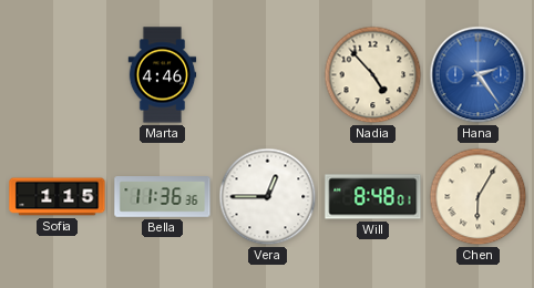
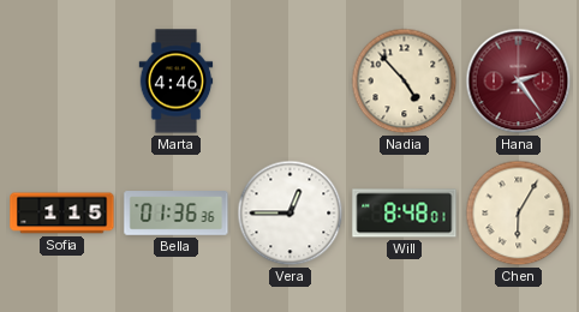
Hana dial: blue -> burgundy (519, 82)
Bella: 11:36 -> 01:36 (177, 214)
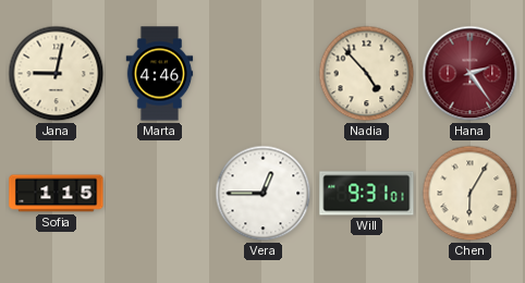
Jana: none -> 9:02 (57, 74)
Bella: 01:36 -> none (177, 214)
Will: 8:48 -> 9:31 (367, 194)
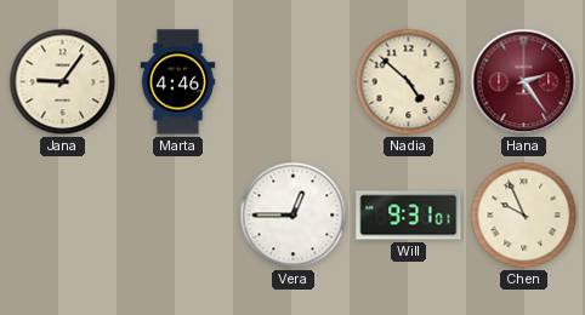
Jana: 9:02 -> 9:06 (63, 82)
Nadia: 4:53 -> 4:52 (409, 82)
Sofia: 1:15 -> none (57, 194)
Chen: 6:05 -> 9:56 (524, 216)
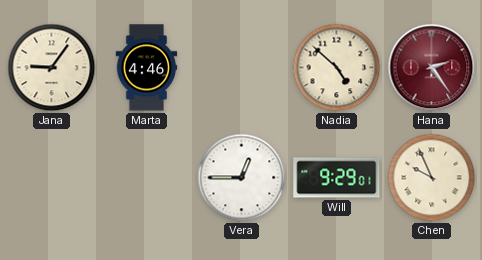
Will: 9:31 -> 9:29 (337, 178)
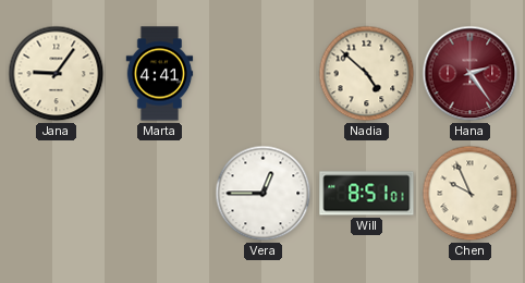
Marta: 4:46 -> 4:41 (160, 74)
Will: 9:29 -> 8:51 (367, 194)
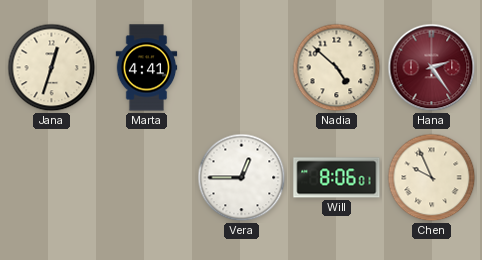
Jana: 9:06 -> 12:33 (52, 68)
Will: 8:51 -> 8:06 (337, 178)
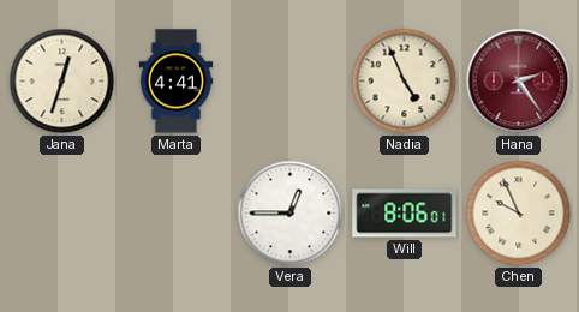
Nadia: 4:52 -> 4:56 (405, 82)
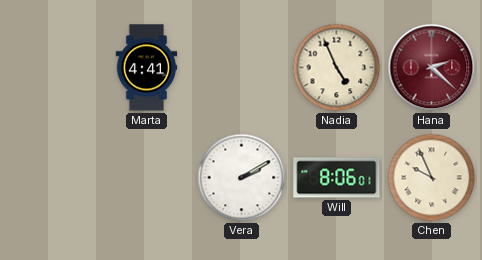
Jana: 12:33 -> none (62, 82)
Hana: 2:24 -> 2:22 (432, 68)
Vera: 12:45 -> 2:10 (242, 178)
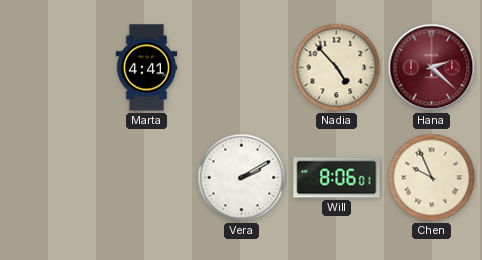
Nadia: 4:56 -> 4:53 (337, 68)
